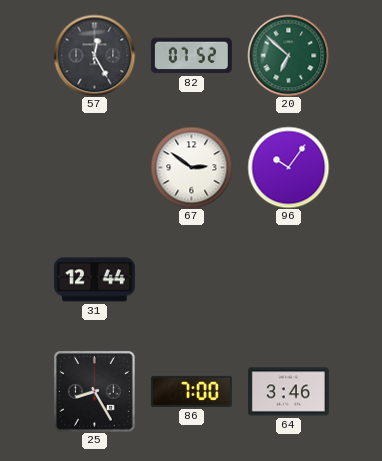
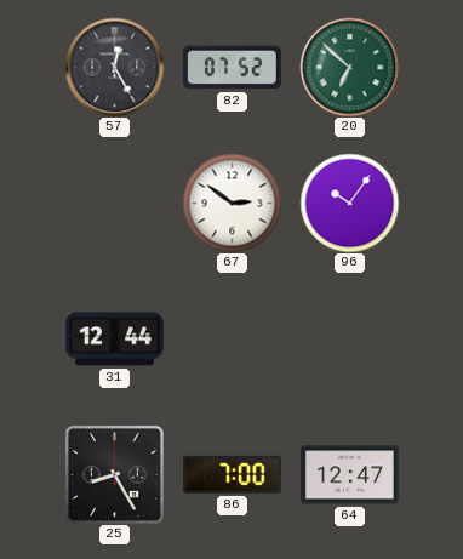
64: 3:46 -> 12:47 (349, 475)
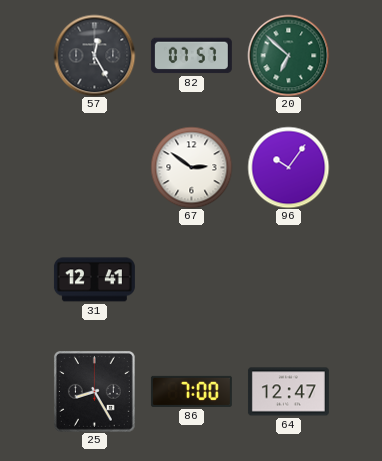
82: 07:52 -> 07:57 (191, 56)
31: 12:44 -> 12:41 (94, 280)
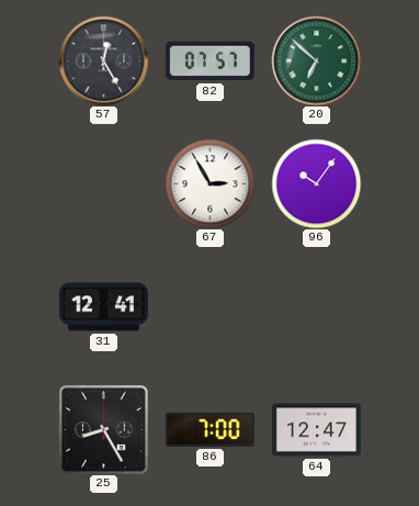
67: 2:51 -> 2:55 (209, 183)
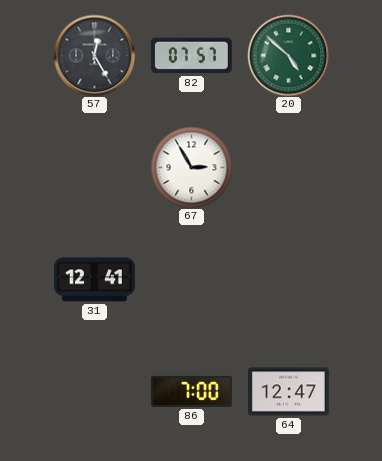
20: 6:52 -> 4:52 (288, 55)
96: 10:06 -> none (316, 183)
25: 8:25 -> none (103, 429)
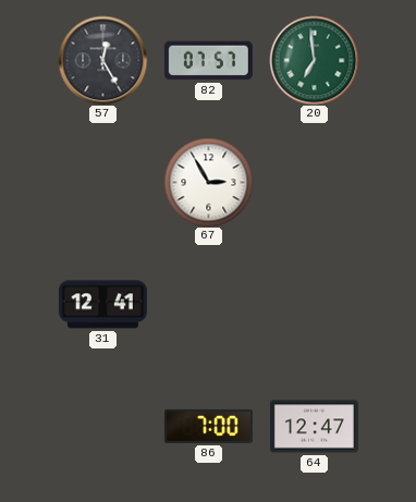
20: 4:52 -> 6:59 (314, 60)
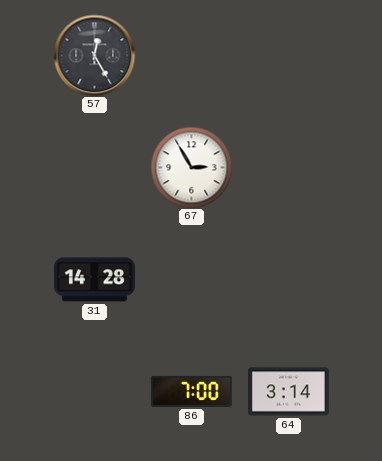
82: 07:57 -> none (208, 61)
20: 6:59 -> none (314, 60)
31: 12:41 -> 14:28 (94, 280)
64: 12:47 -> 3:14 (288, 392)
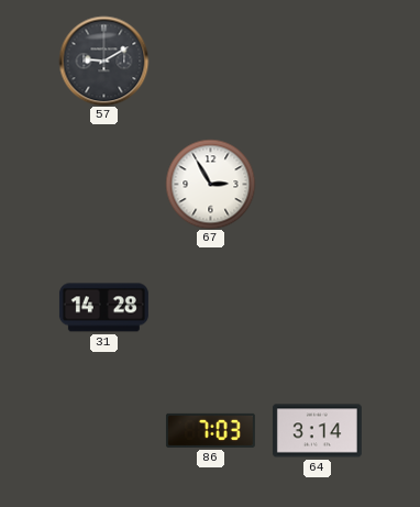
57: 12:25 -> 9:10 (103, 60)
86: 7:00 -> 7:03 (210, 430)
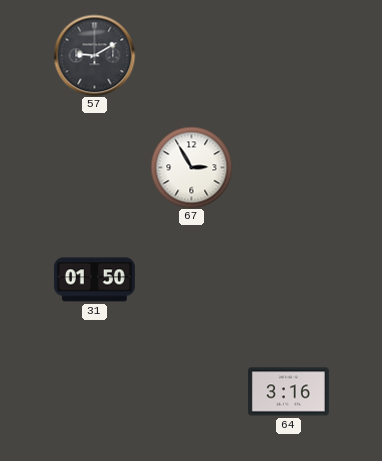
31: 14:28 -> 01:50 (94, 280)
86: 7:03 -> none (210, 430)
64: 3:14 -> 3:16 (288, 392)
